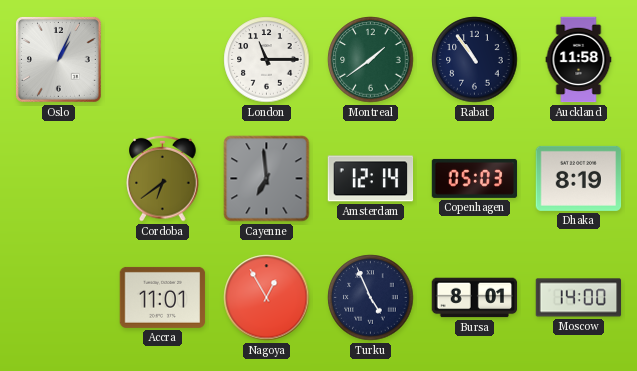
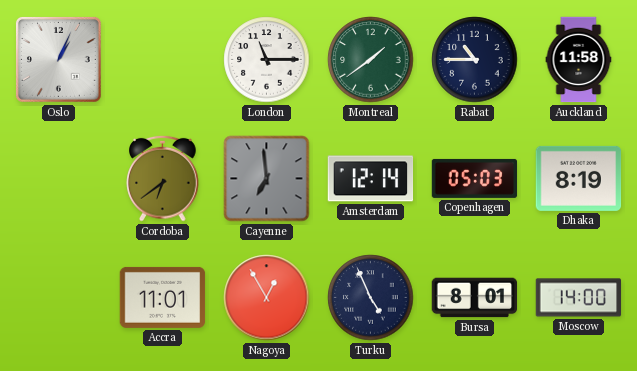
Rabat: 10:54 -> 10:45 (475, 60)
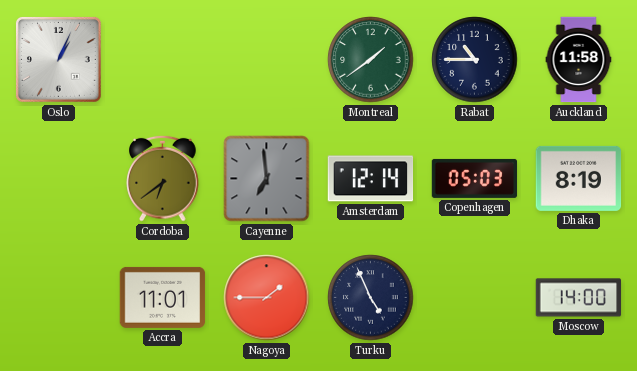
London: 11:15 -> none (267, 60)
Nagoya: 12:55 -> 1:45 (267, 298)
Bursa: 8:01 -> none (475, 298)
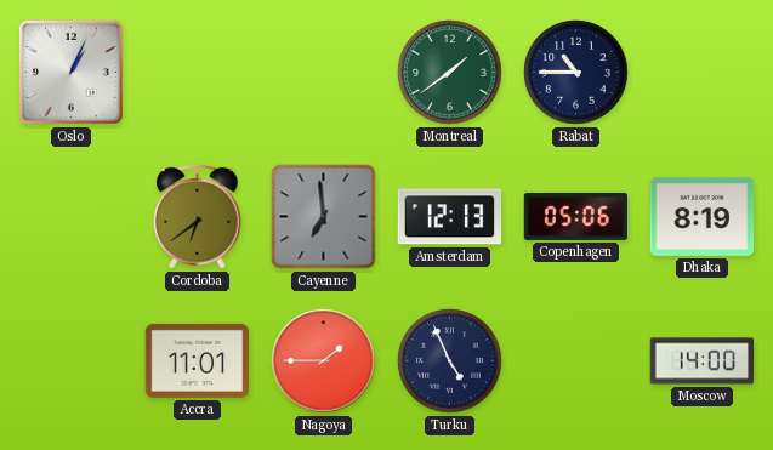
Auckland: 11:58 -> none (579, 60)
Amsterdam: 12:14 -> 12:13 (450, 217)
Copenhagen: 05:03 -> 05:06 (576, 216)
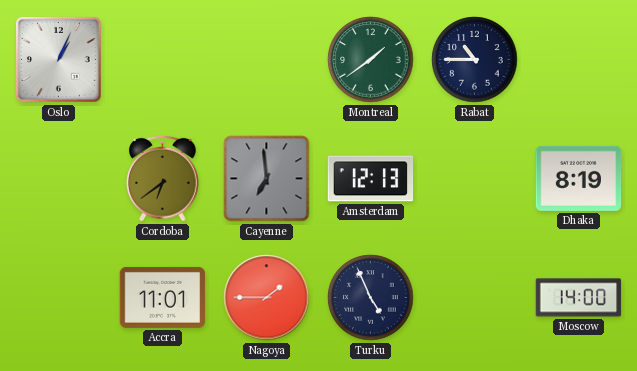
Copenhagen: 05:06 -> none (576, 216)
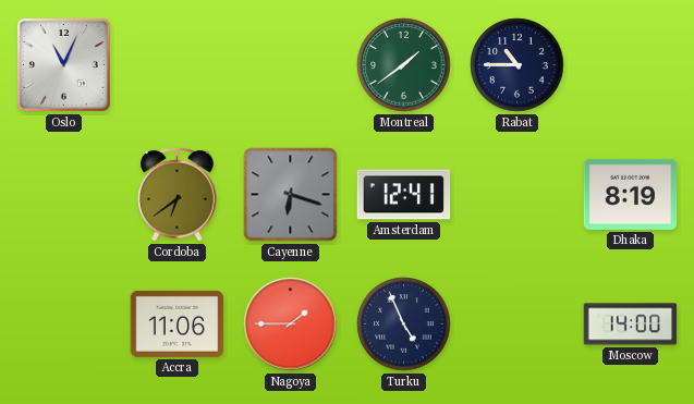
Oslo: 1:04 -> 11:04 (64, 65)
Cayenne: 6:59 -> 6:18 (291, 195)
Amsterdam: 12:13 -> 12:41 (404, 195)
Accra: 11:01 -> 11:06 (178, 323)
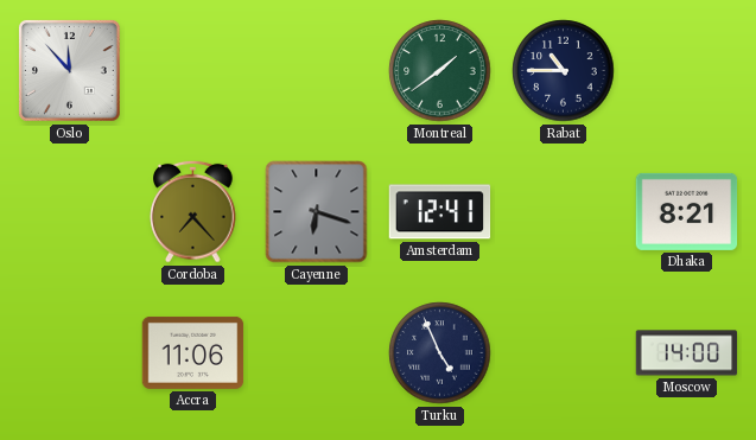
Oslo: 11:04 -> 11:53 (70, 71)
Cordoba: 6:39 -> 7:23 (193, 211)
Dhaka: 8:19 -> 8:21 (687, 211)
Nagoya: 1:45 -> none (291, 325)
